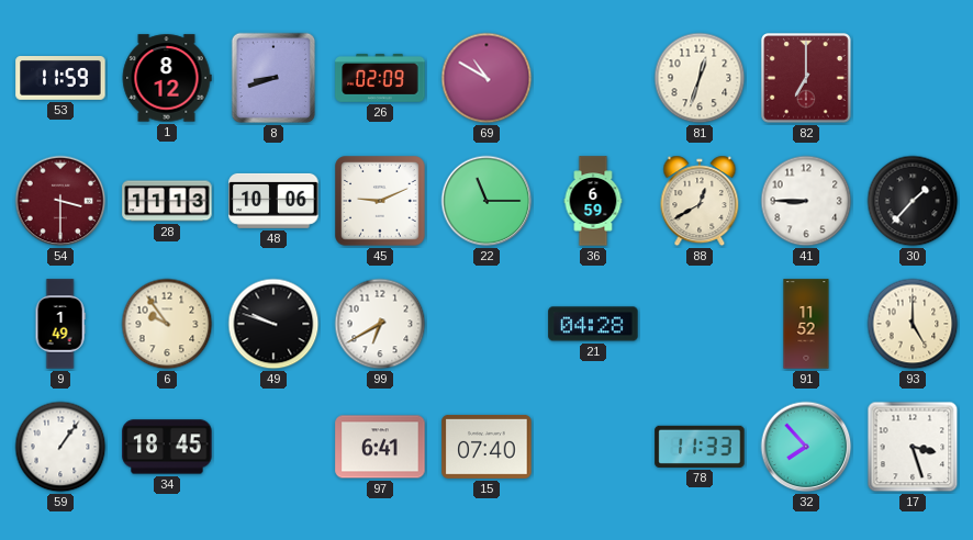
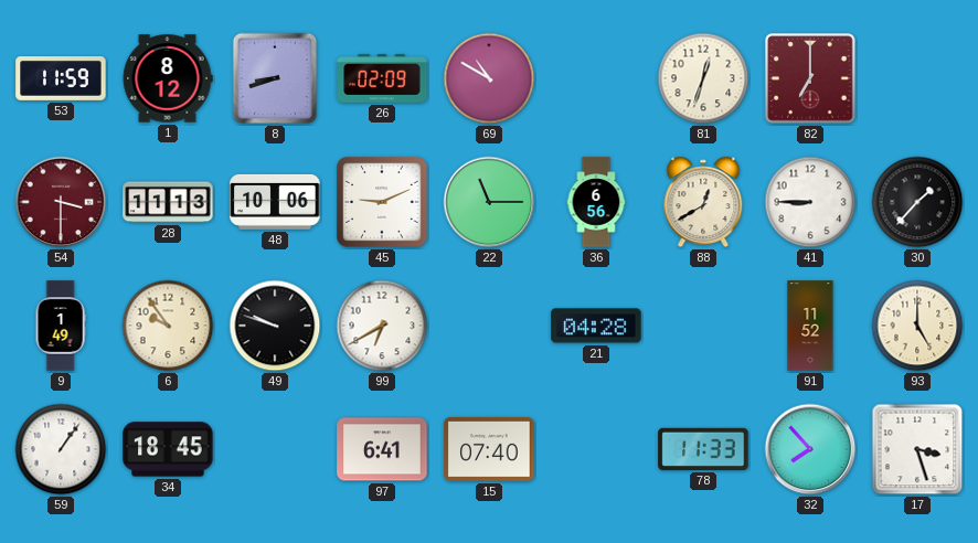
36: 6:59 -> 6:56 (596, 202)
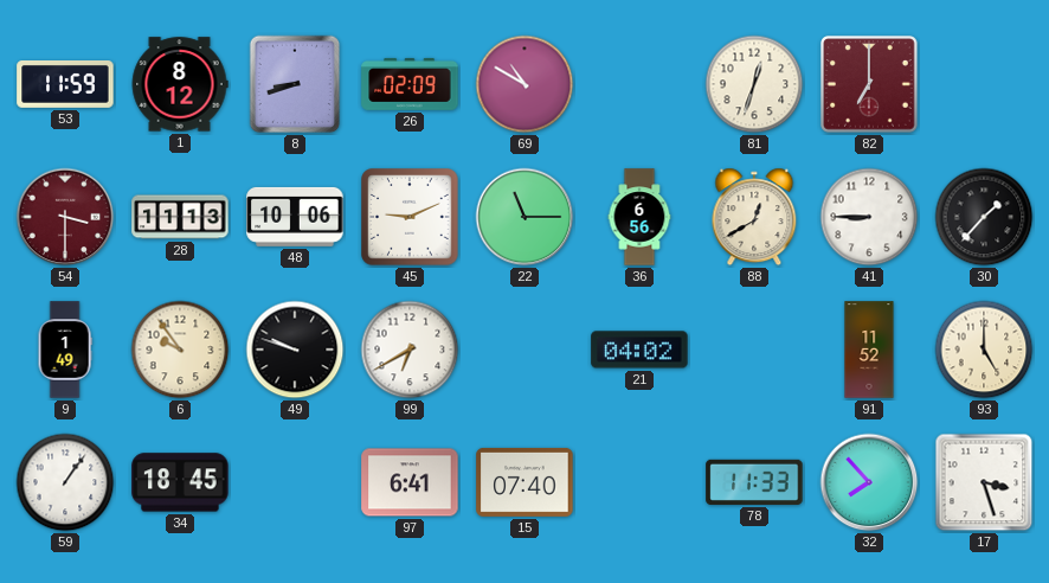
21: 04:28 -> 04:02 (639, 350)
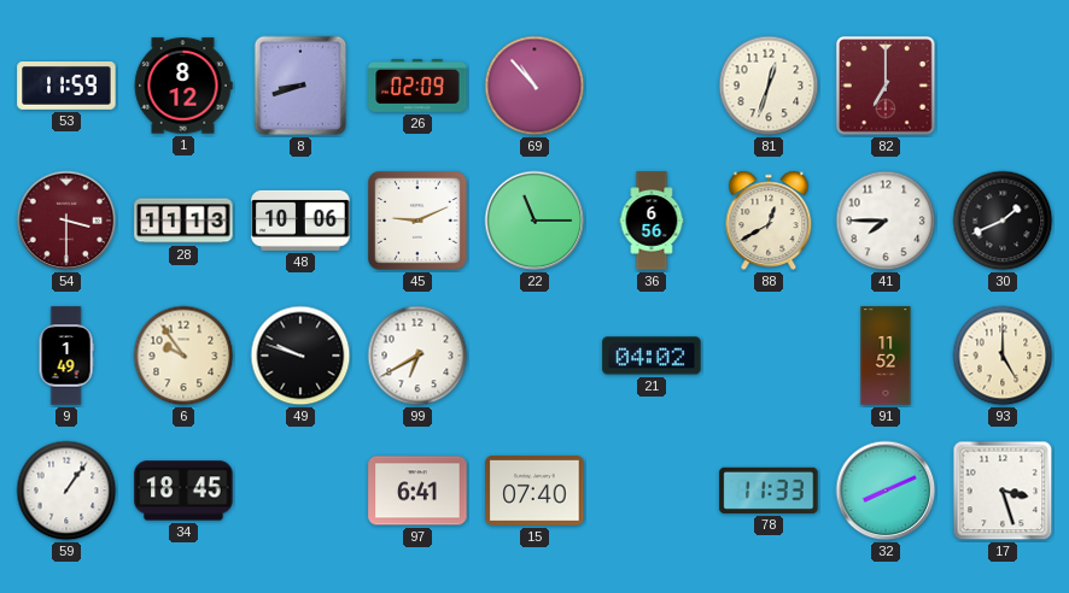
69: 10:50 -> 10:53 (534, 86)
41: 8:45 -> 7:45 (886, 221)
30: 1:37 -> 1:41 (1003, 221)
32: 7:53 -> 8:11 (886, 491)
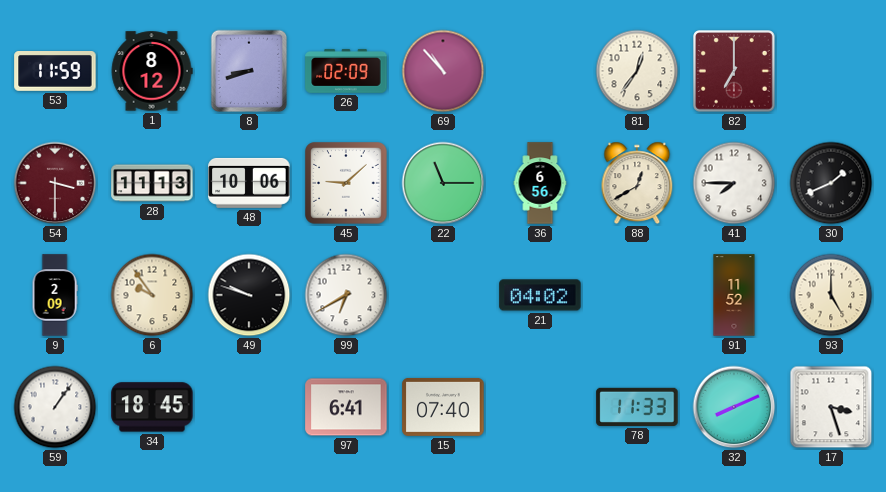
81: 12:33 -> 12:36 (637, 71)
45: 9:11 -> 9:08 (346, 183)
9: 1:49 -> 2:09 (55, 295)
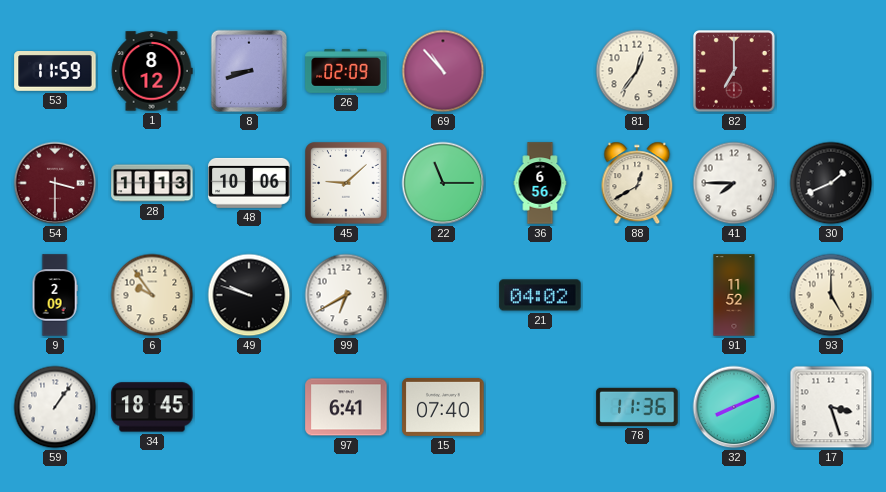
78: 11:33 -> 11:36 (637, 407)
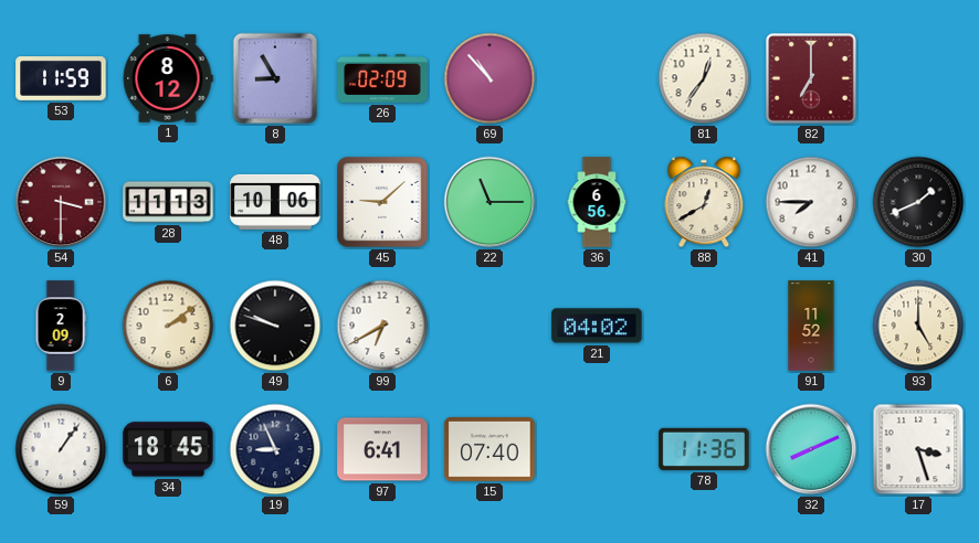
8: 8:42 -> 8:55 (275, 78)
6: 9:54 -> 2:09 (168, 326)
19: none -> 8:56 (275, 449)
